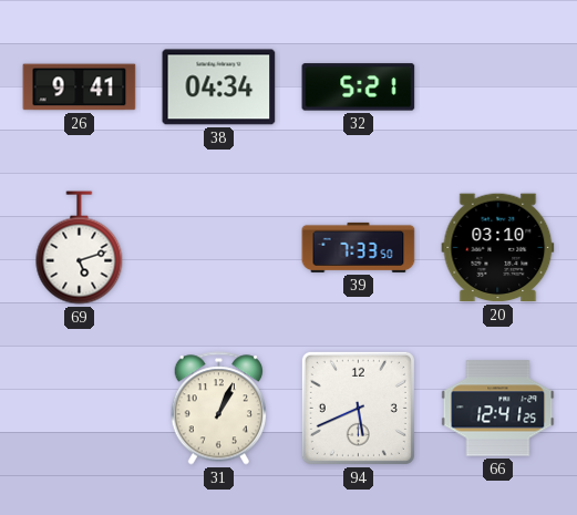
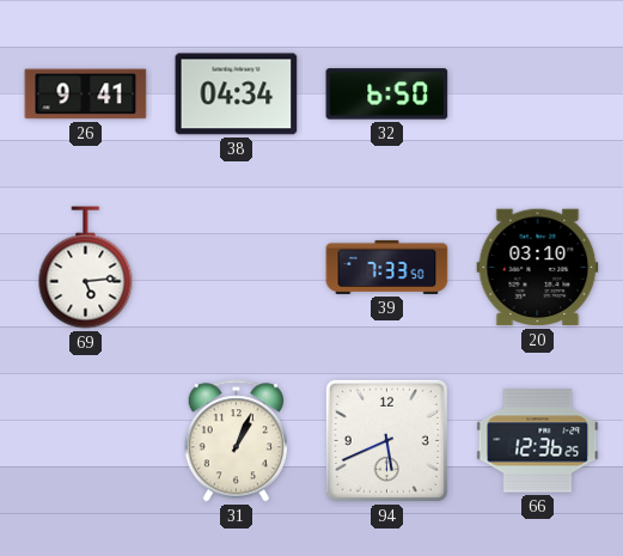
32: 5:21 -> 6:50 (387, 94)
69: 5:12 -> 5:14 (86, 268)
66: 12:41 -> 12:36 (538, 441)
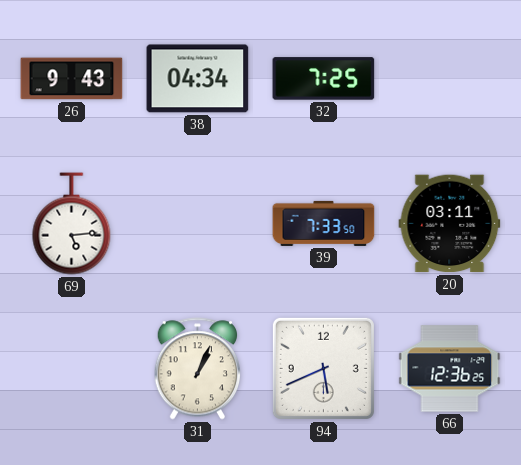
26: 9:41 -> 9:43 (72, 79)
32: 6:50 -> 7:25 (324, 79)
20: 03:10 -> 03:11 (450, 224)
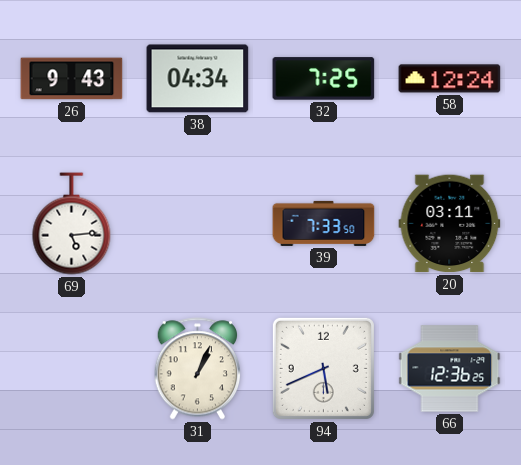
58: none -> 12:24 (450, 79)
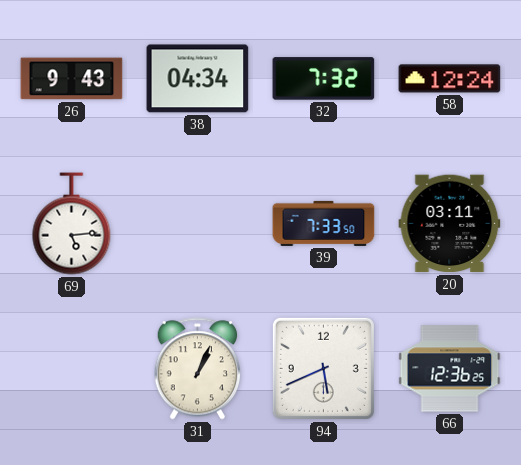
32: 7:25 -> 7:32 (324, 79)
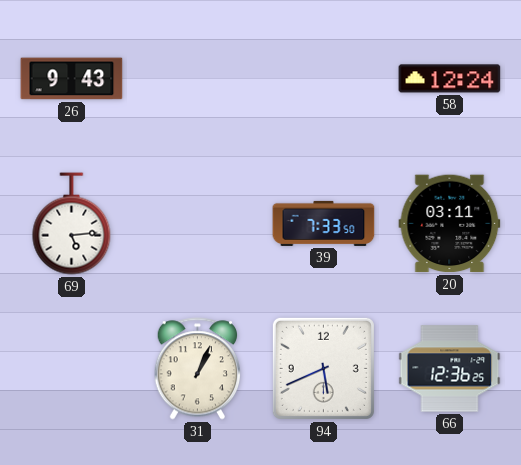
38: 04:34 -> none (198, 79)
32: 7:32 -> none (324, 79)
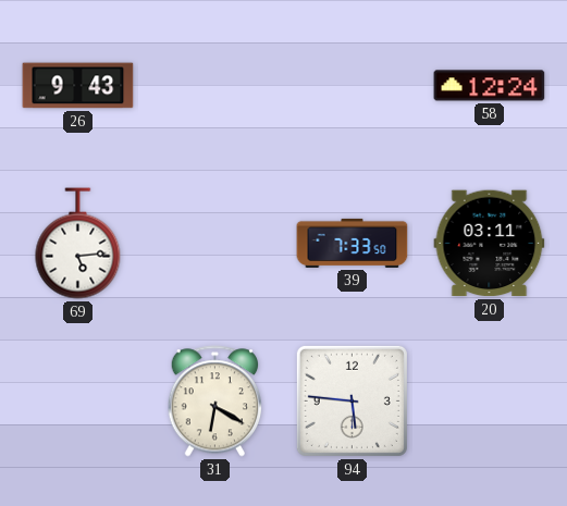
31: 1:04 -> 6:20 (214, 402)
94: 5:41 -> 5:46 (352, 400)
66: 12:36 -> none (450, 369)
